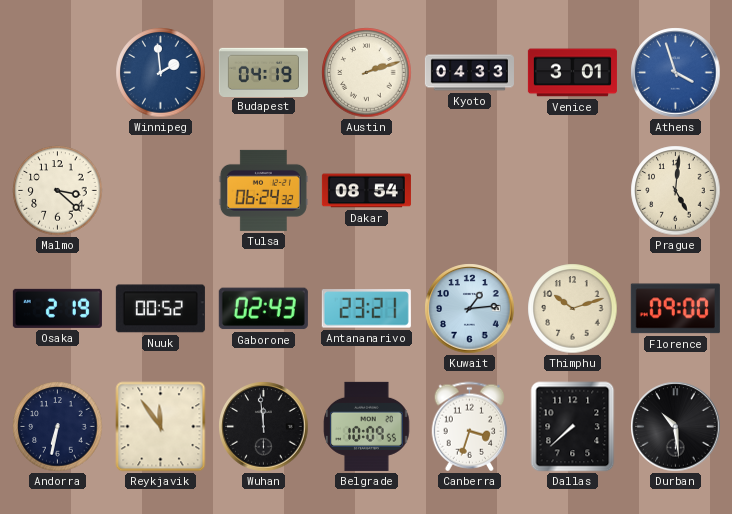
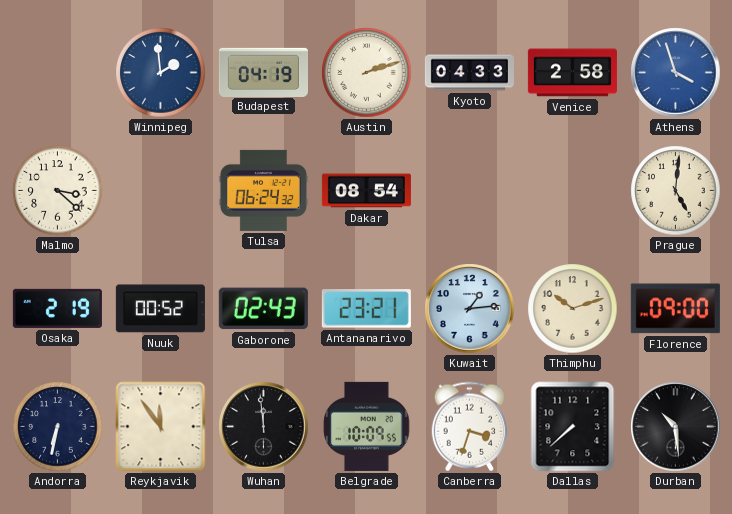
Venice: 3:01 -> 2:58 (572, 73)
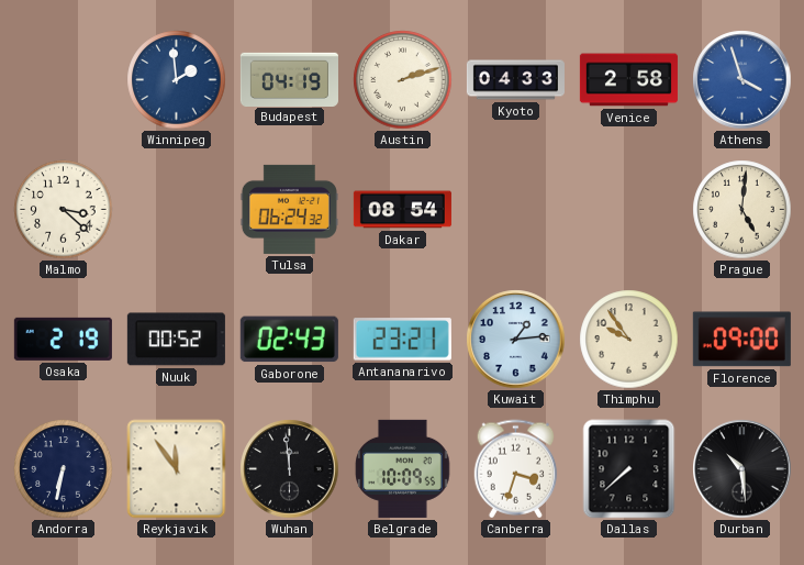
Thimphu: 10:12 -> 9:54 (629, 340)
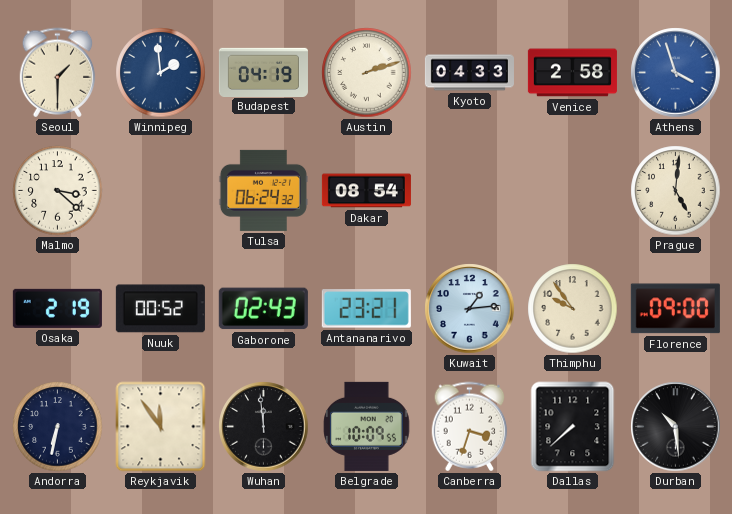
Seoul: none -> 1:30 (58, 73)
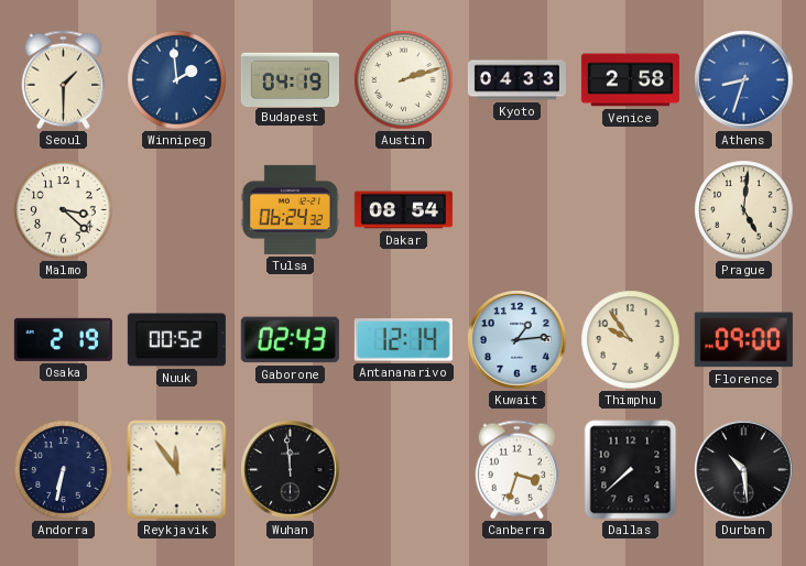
Athens: 3:57 -> 8:33 (744, 80)
Antananarivo: 23:21 -> 12:14 (403, 340)
Belgrade: 10:09 -> none (367, 426)
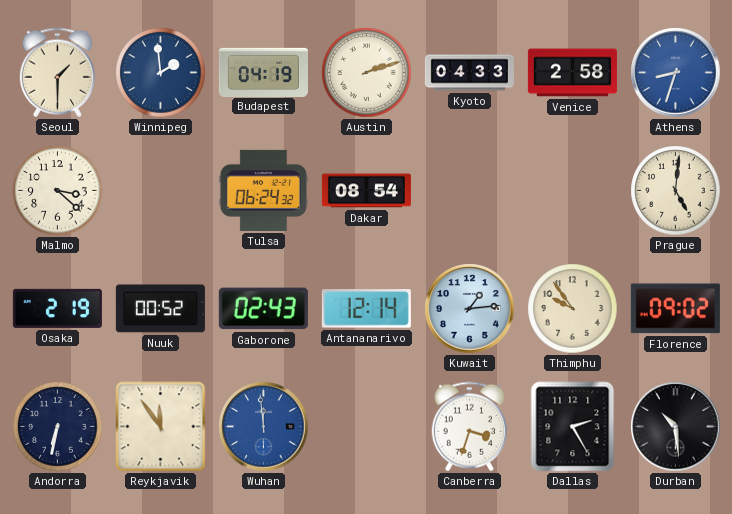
Florence: 09:00 -> 09:02 (675, 309)
Wuhan dial: black -> blue (264, 427)
Dallas: 7:38 -> 2:25 (573, 427)
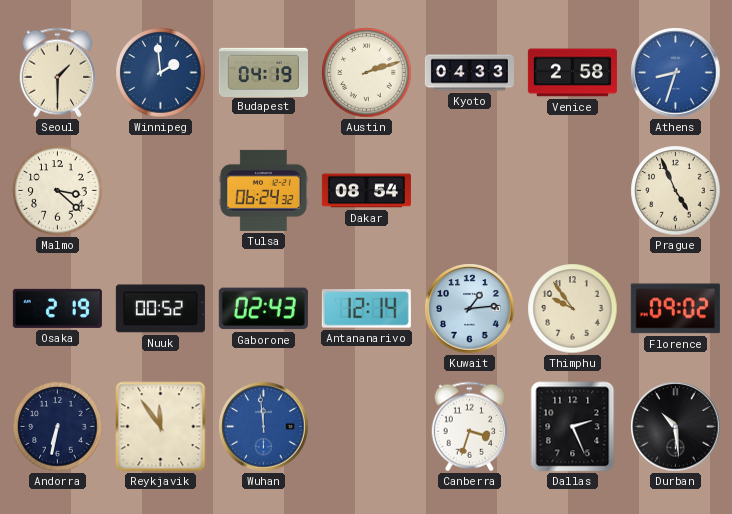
Prague: 5:01 -> 4:56 (676, 191)
Dallas: 2:25 -> 2:26 (573, 427)
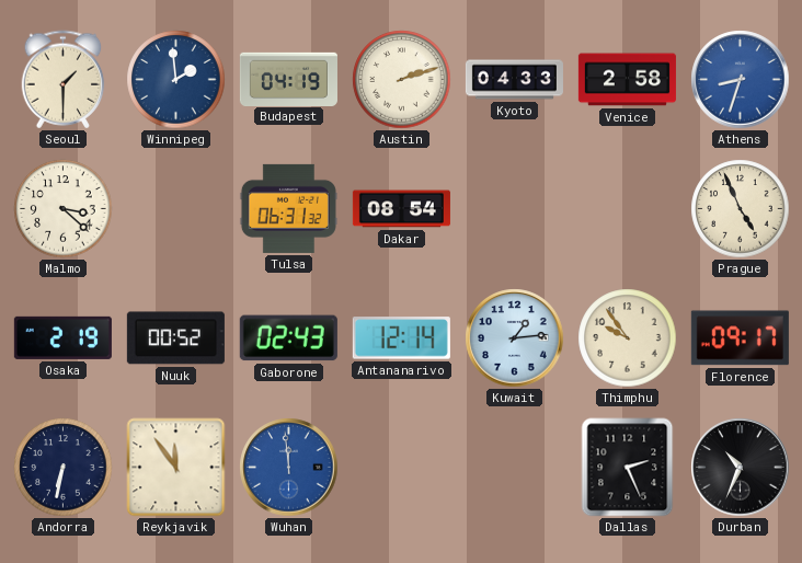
Tulsa: 06:24 -> 06:31 (288, 208)
Florence: 09:02 -> 09:17 (740, 338)
Canberra: 3:33 -> none (470, 427)
Durban: 10:29 -> 10:34 (741, 468)
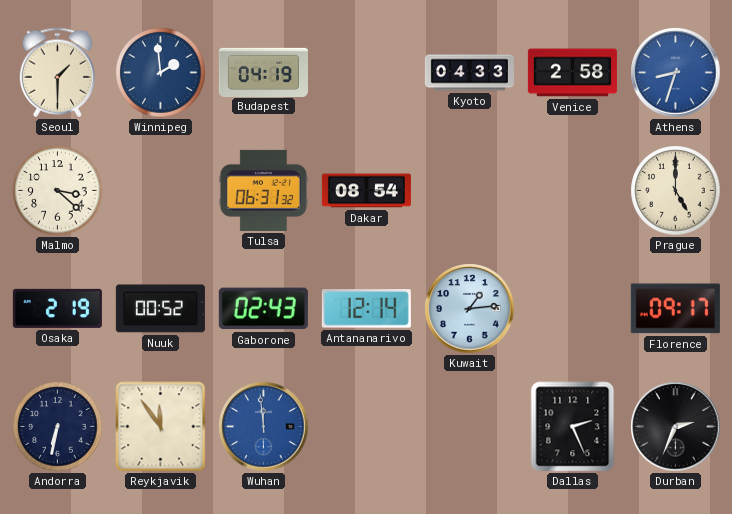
Austin: 2:12 -> none (402, 80)
Prague: 4:56 -> 5:00 (676, 191)
Thimphu: 9:54 -> none (628, 338)
Durban: 10:34 -> 2:34 (676, 427)
